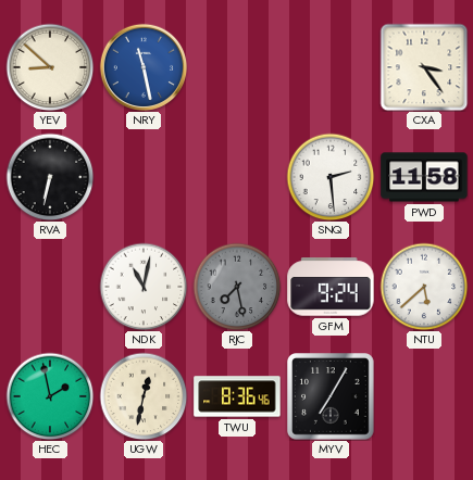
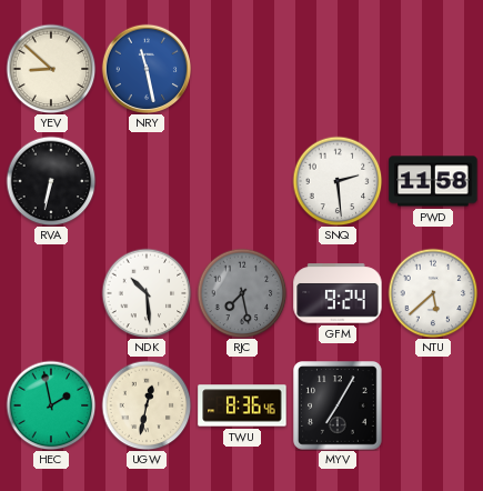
CXA: 3:24 -> none (424, 67)
NDK: 11:02 -> 10:29 (147, 293)
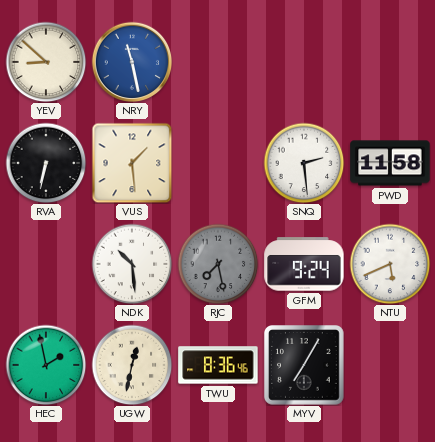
VUS: none -> 1:29 (132, 163)
NTU: 5:38 -> 5:41 (390, 264)
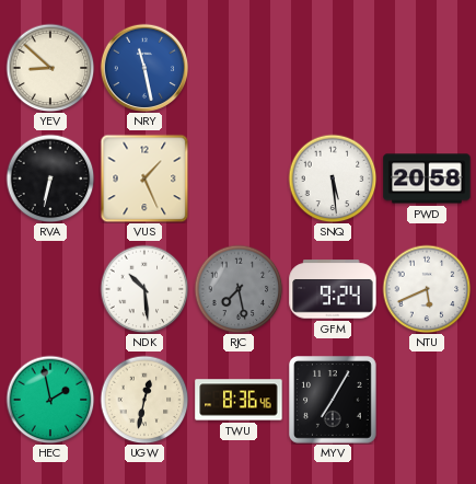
VUS: 1:29 -> 1:26 (144, 178)
SNQ: 2:29 -> 5:29 (333, 178)
PWD: 11:58 -> 20:58 (427, 178)
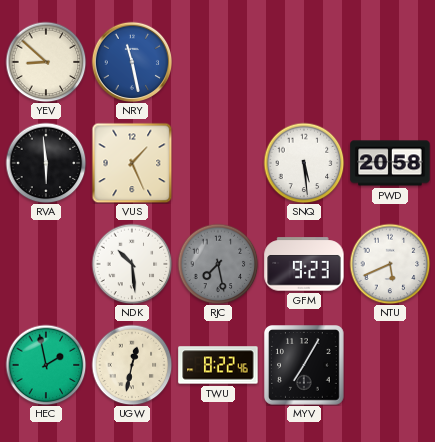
RVA: 6:32 -> 5:59 (46, 163)
GFM: 9:24 -> 9:23 (304, 264)
TWU: 8:36 -> 8:22 (218, 365)
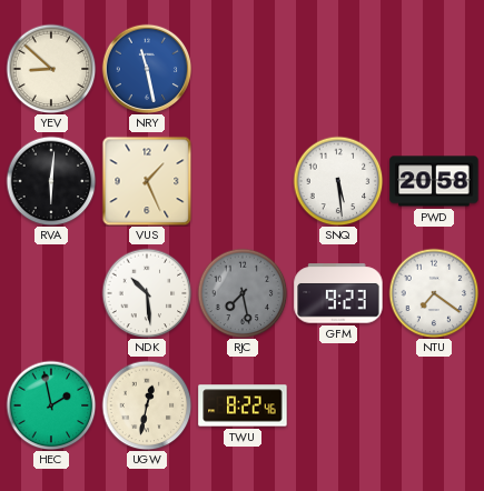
RVA: 5:59 -> 6:01 (51, 181)
NTU: 5:41 -> 7:21 (434, 293)
MYV: 7:05 -> none (305, 366)
